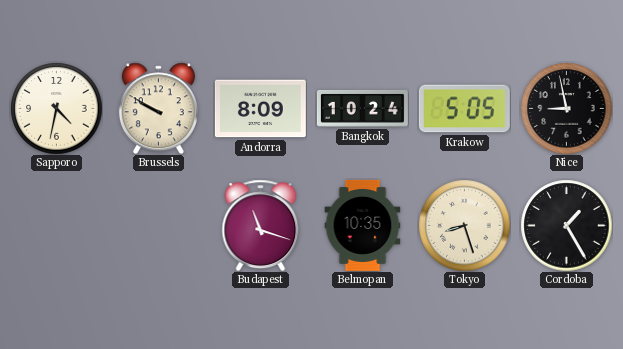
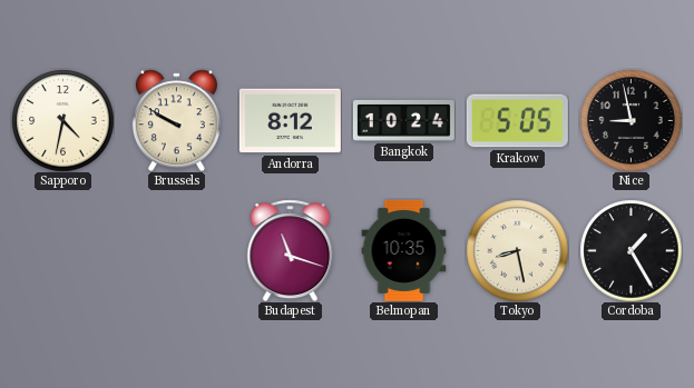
Andorra: 8:09 -> 8:12 (290, 121)
Tokyo: 8:27 -> 8:28 (517, 250)
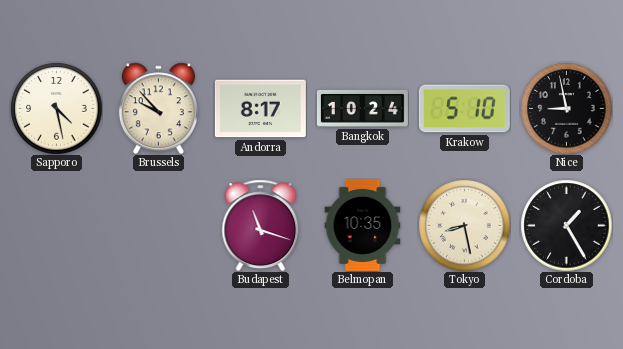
Sapporo: 4:32 -> 4:28 (56, 108)
Brussels: 9:50 -> 9:53 (158, 108)
Andorra: 8:12 -> 8:17 (260, 109)
Krakow: 5:05 -> 5:10 (464, 109)
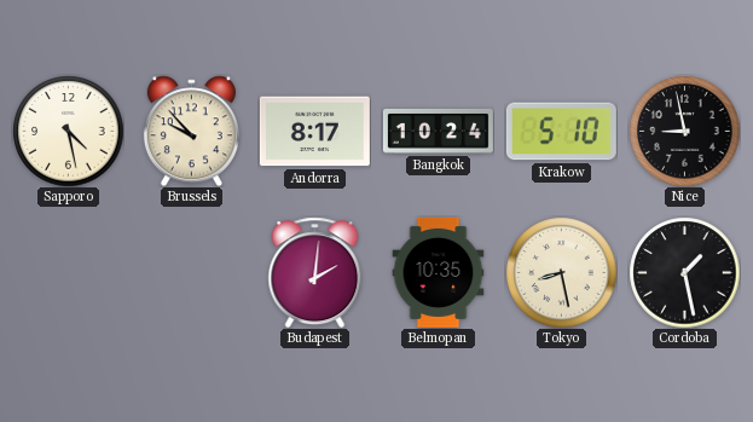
Budapest: 11:18 -> 2:01 (315, 272)
Cordoba: 1:25 -> 1:28 (684, 272)
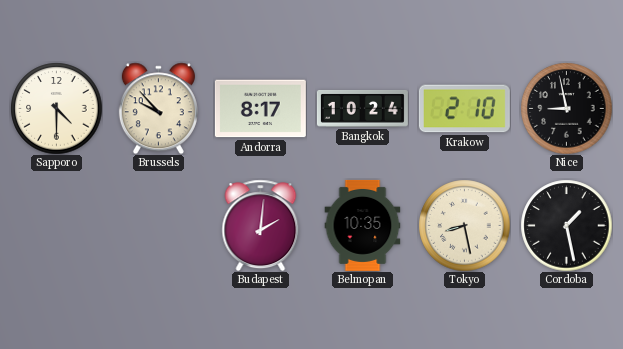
Sapporo: 4:28 -> 4:30 (56, 108)
Krakow: 5:10 -> 2:10 (464, 109)
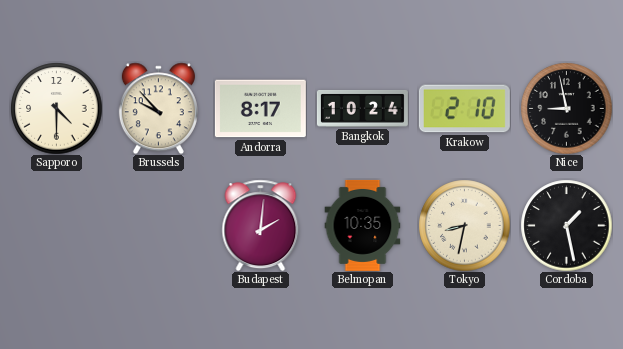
Tokyo: 8:28 -> 8:32 (464, 225)
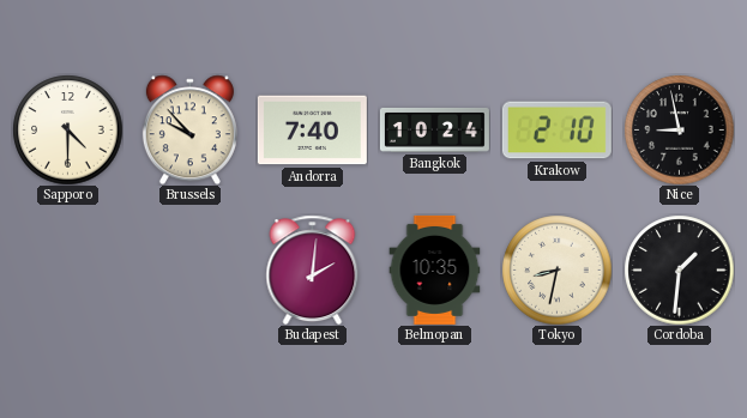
Andorra: 8:17 -> 7:40 (312, 131)
Cordoba: 1:28 -> 1:31 (679, 269)
